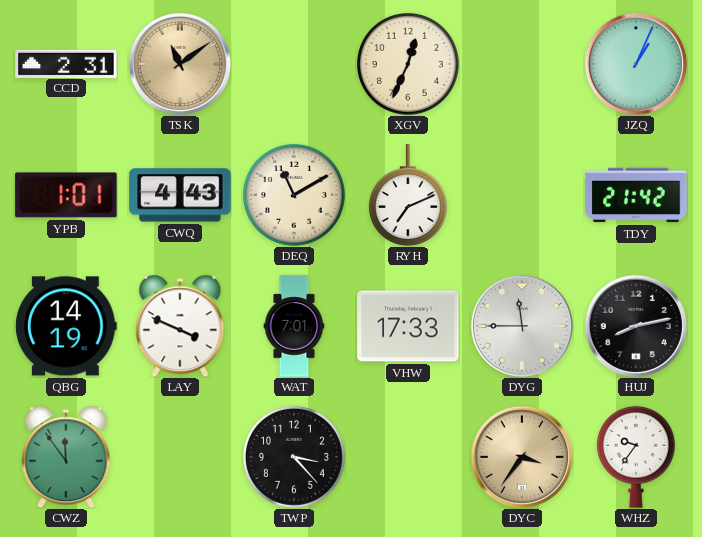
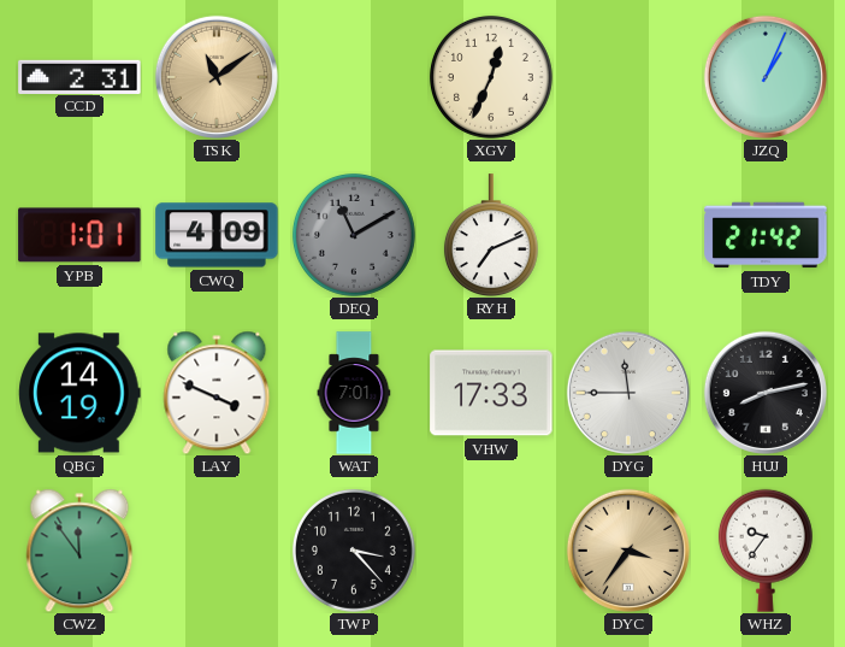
CWQ: 4:43 -> 4:09 (217, 235)
DEQ dial: cream -> grey (354, 235)
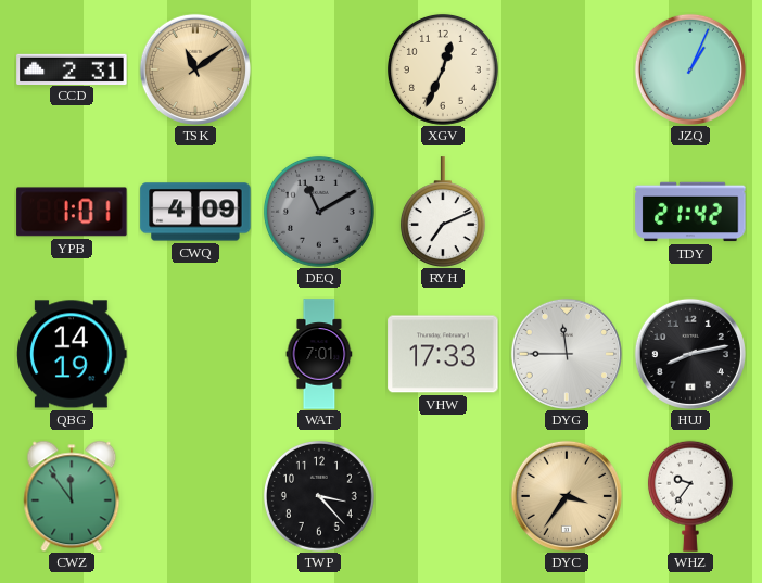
LAY: 3:49 -> none (217, 393)
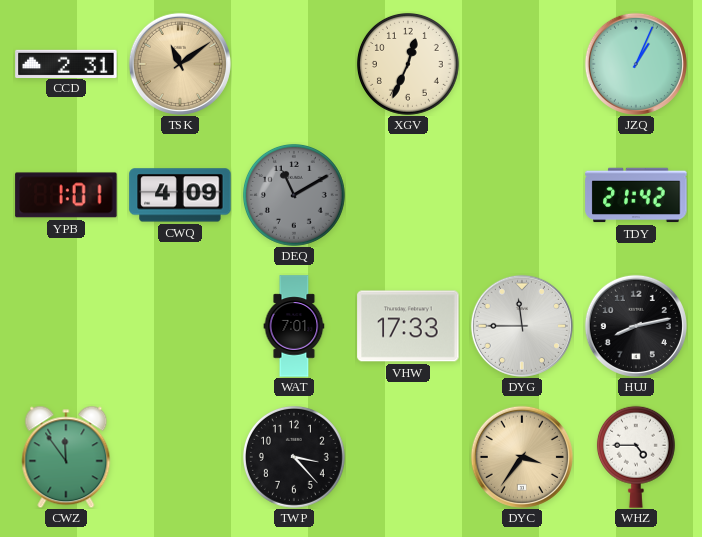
RYH: 7:11 -> none (443, 212)
QBG: 14:19 -> none (72, 354)
WHZ: 9:36 -> 4:45 (636, 457)
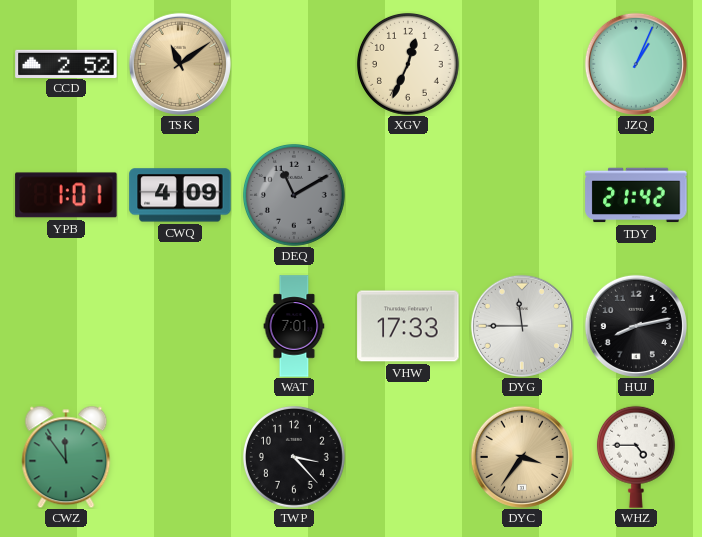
CCD: 2:31 -> 2:52 (66, 63)
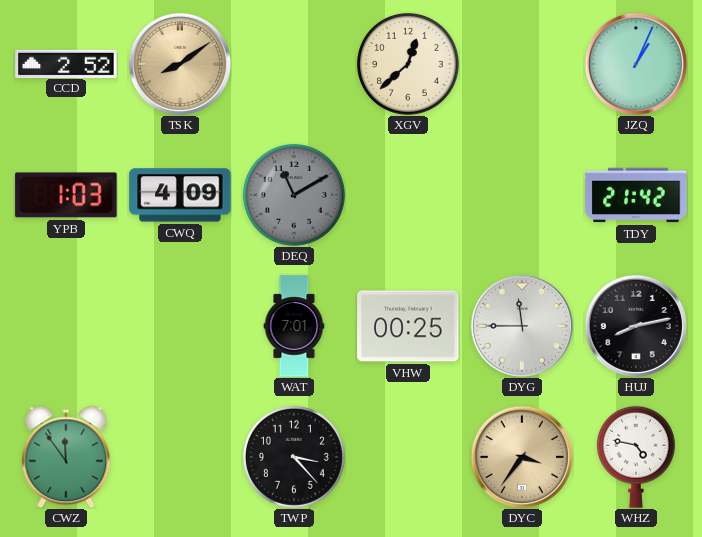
TSK: 11:09 -> 8:09 (180, 64)
XGV: 12:34 -> 12:38 (408, 64)
YPB: 1:01 -> 1:03 (66, 195)
VHW: 17:33 -> 00:25 (408, 326)
WHZ: 4:45 -> 4:47 (636, 457)
